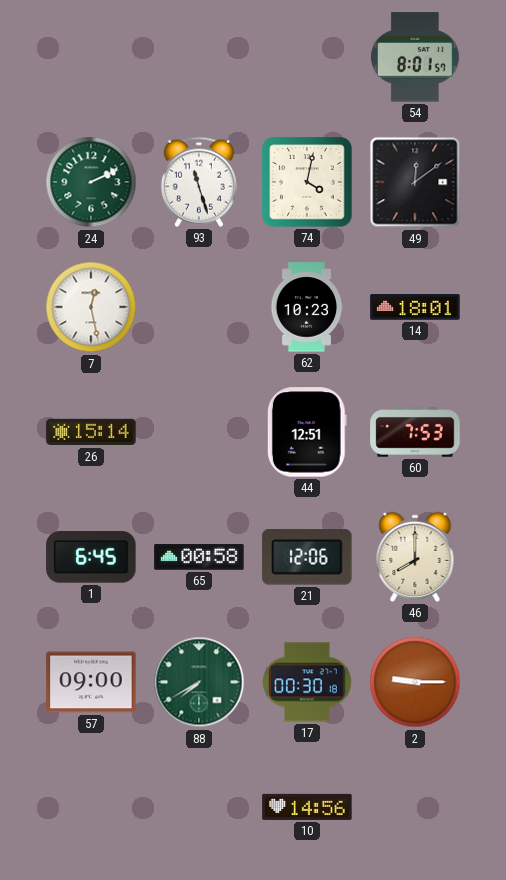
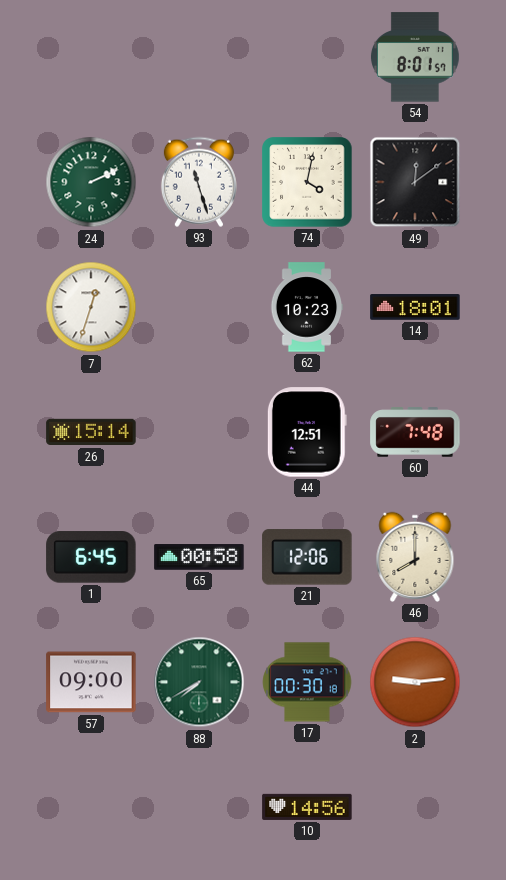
7: 12:28 -> 12:33 (91, 307)
60: 7:53 -> 7:48 (415, 432)
2: 9:15 -> 9:14 (415, 682)
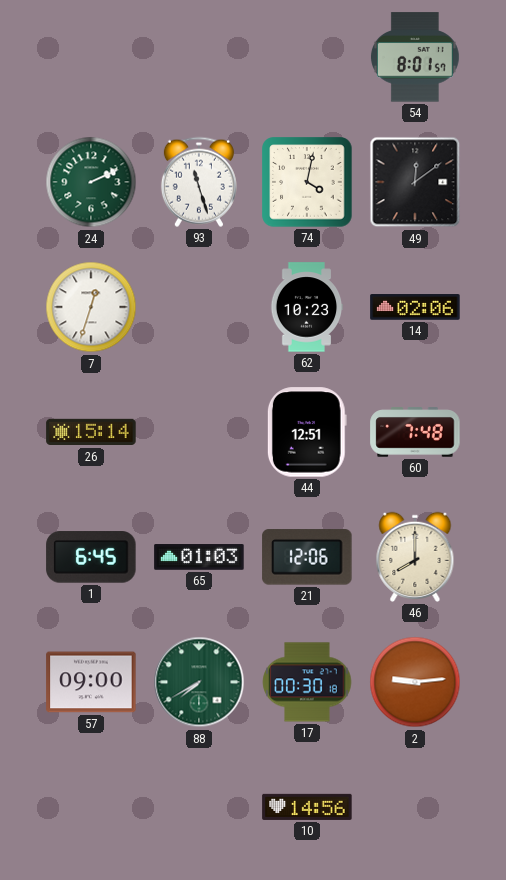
14: 18:01 -> 02:06 (415, 307)
65: 00:58 -> 01:03 (199, 557)
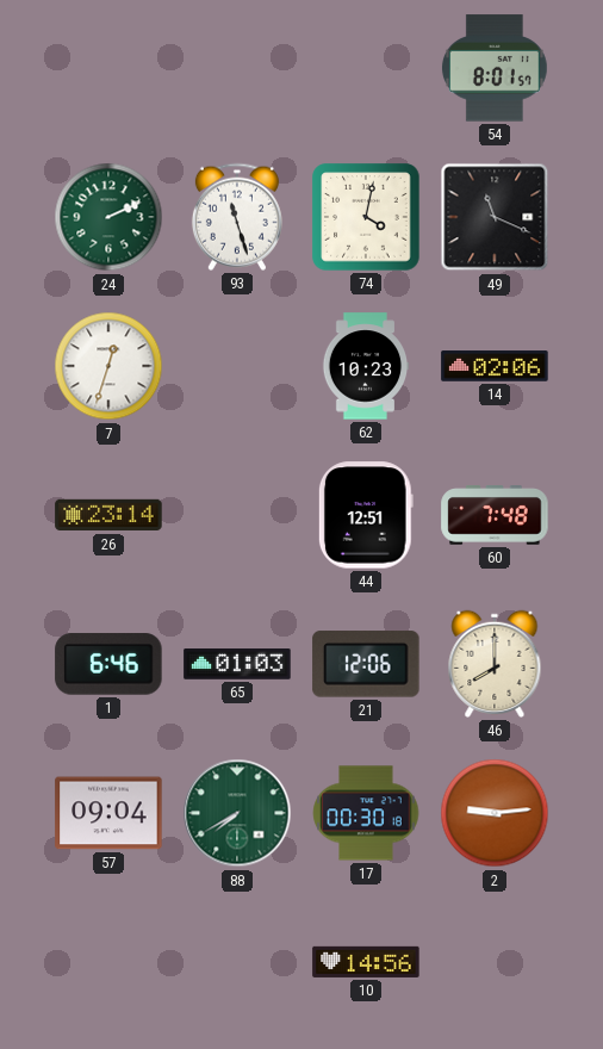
49: 12:09 -> 11:19 (495, 217)
26: 15:14 -> 23:14 (108, 515)
1: 6:45 -> 6:46 (108, 664)
57: 09:00 -> 09:04 (108, 813)
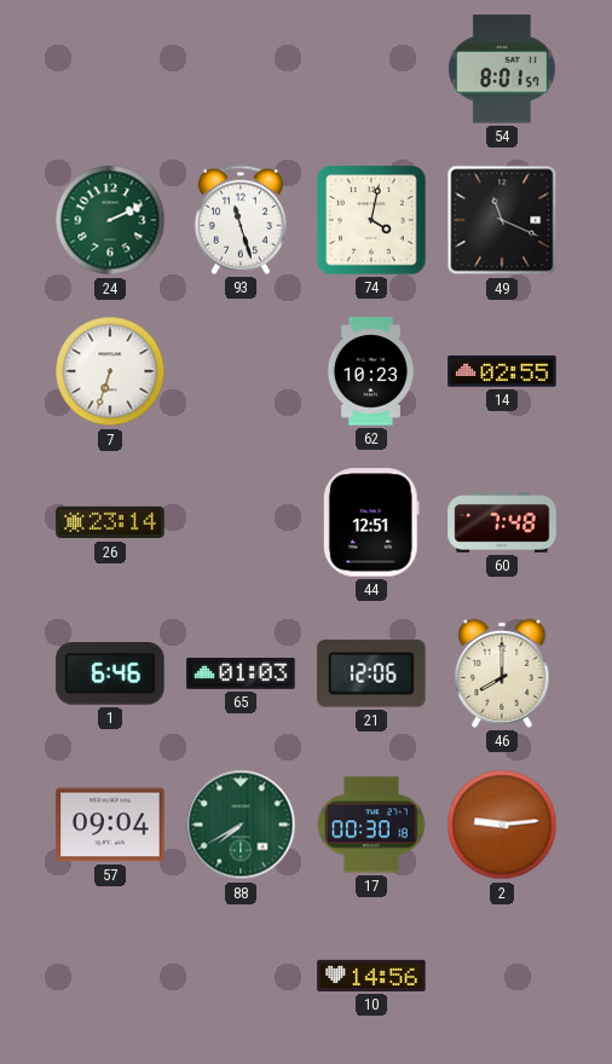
7: 12:33 -> 6:33 (110, 371)
14: 02:06 -> 02:55 (502, 371)
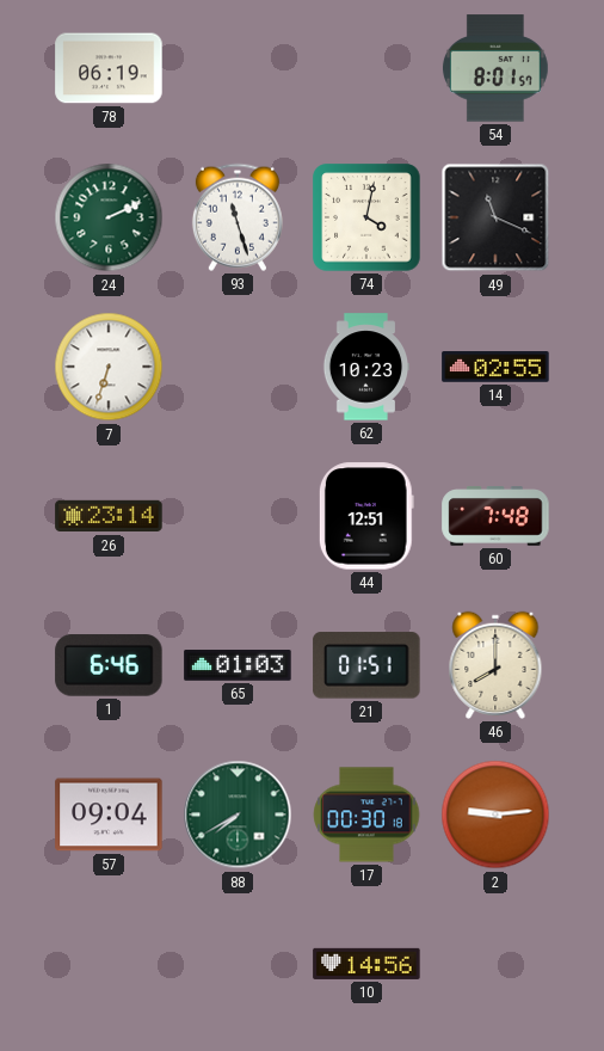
78: none -> 06:19 (109, 68)
21: 12:06 -> 01:51 (366, 665)
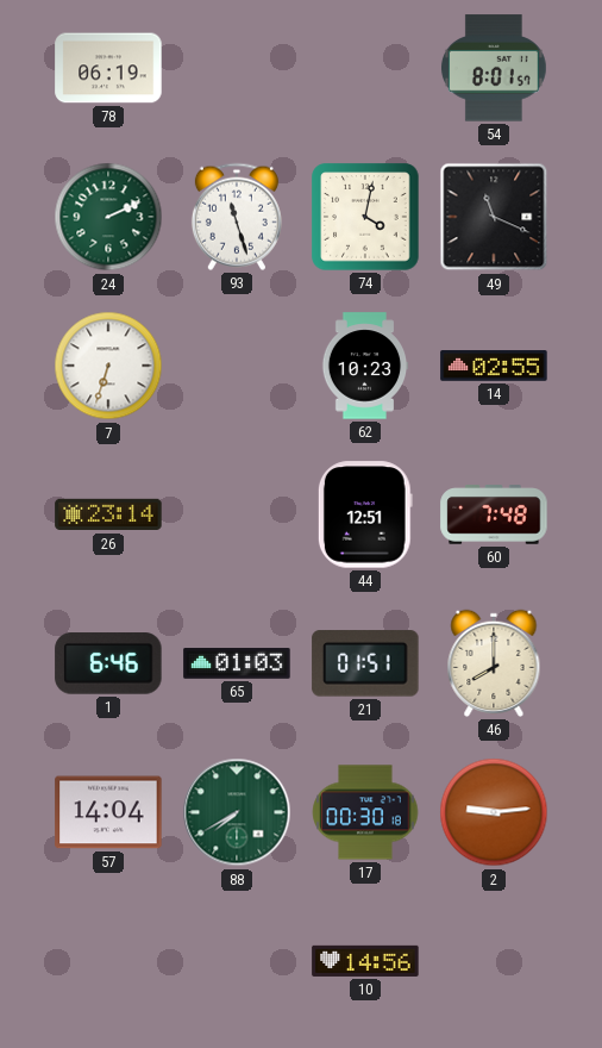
57: 09:04 -> 14:04 (108, 812)
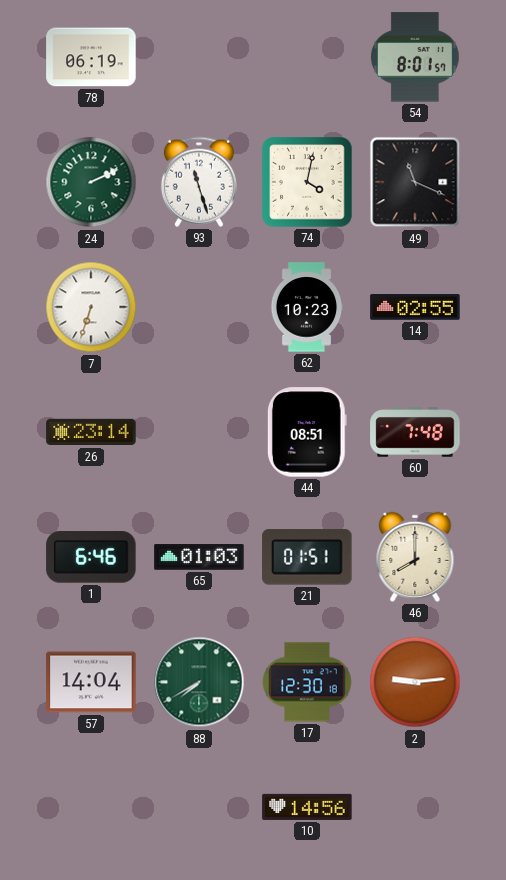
44: 12:51 -> 08:51 (307, 432)
17: 00:30 -> 12:30 (307, 682)
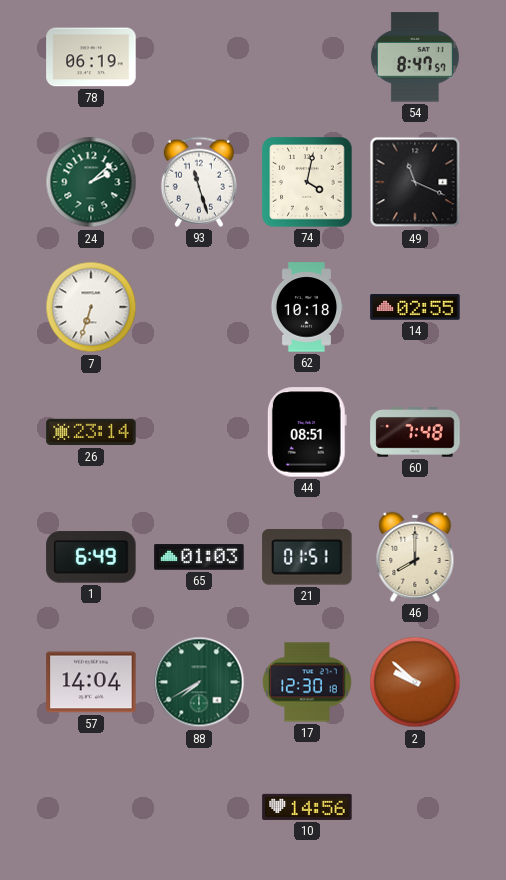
54: 8:01 -> 8:47 (415, 57)
24: 2:11 -> 2:08 (91, 182)
62: 10:23 -> 10:18 (307, 307)
1: 6:46 -> 6:49 (91, 557)
2: 9:14 -> 9:52 (415, 682)
